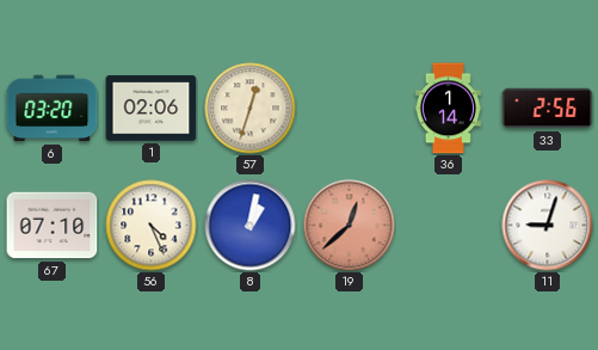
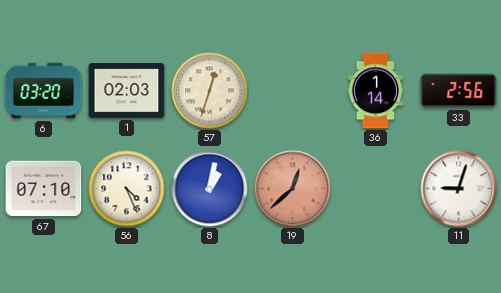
1: 02:06 -> 02:03 (127, 91)
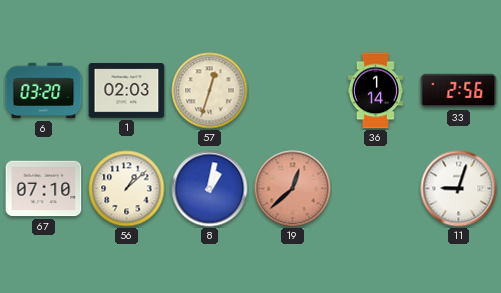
56: 4:26 -> 1:08 (127, 189)
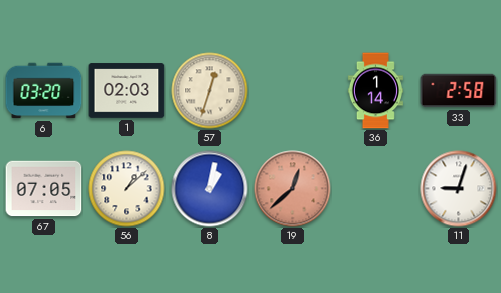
33: 2:56 -> 2:58 (459, 91)
67: 07:10 -> 07:05 (44, 189)
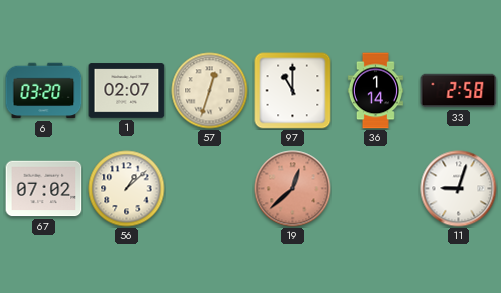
1: 02:03 -> 02:07 (127, 91)
97: none -> 11:00 (293, 91)
67: 07:05 -> 07:02 (44, 189)
8: 1:02 -> none (210, 189)
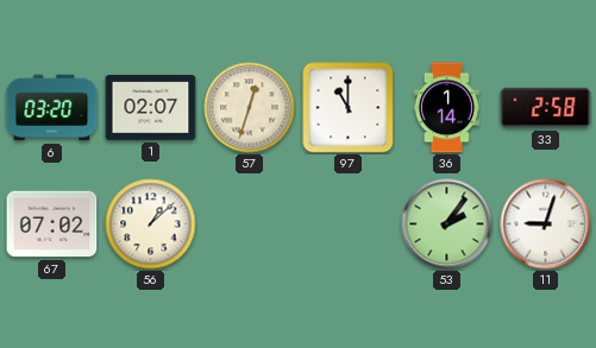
19: 12:38 -> none (293, 189)
53: none -> 2:06 (447, 224)
